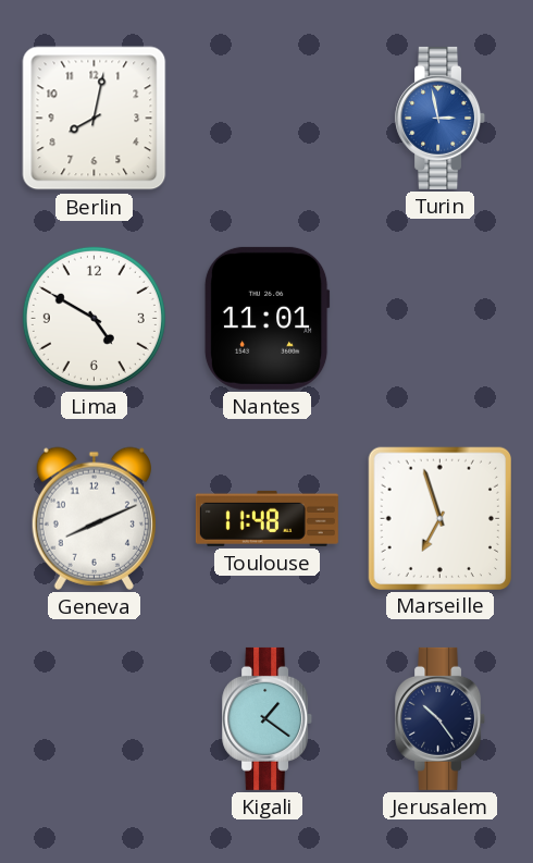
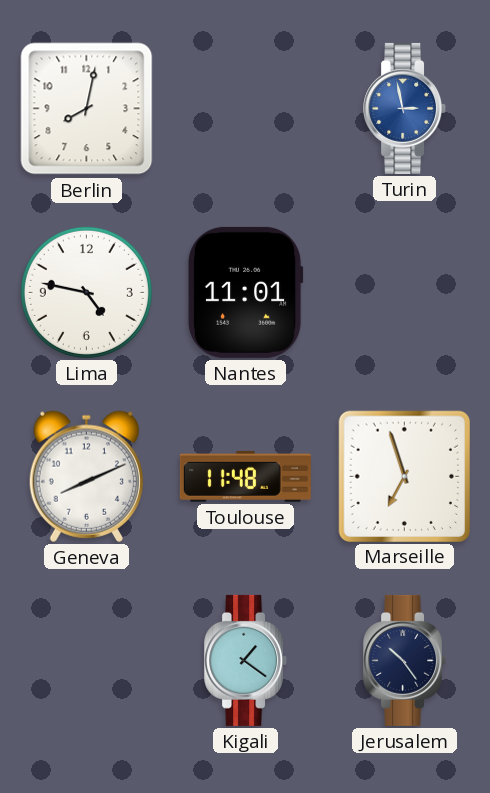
Lima: 4:50 -> 4:47 (86, 292)
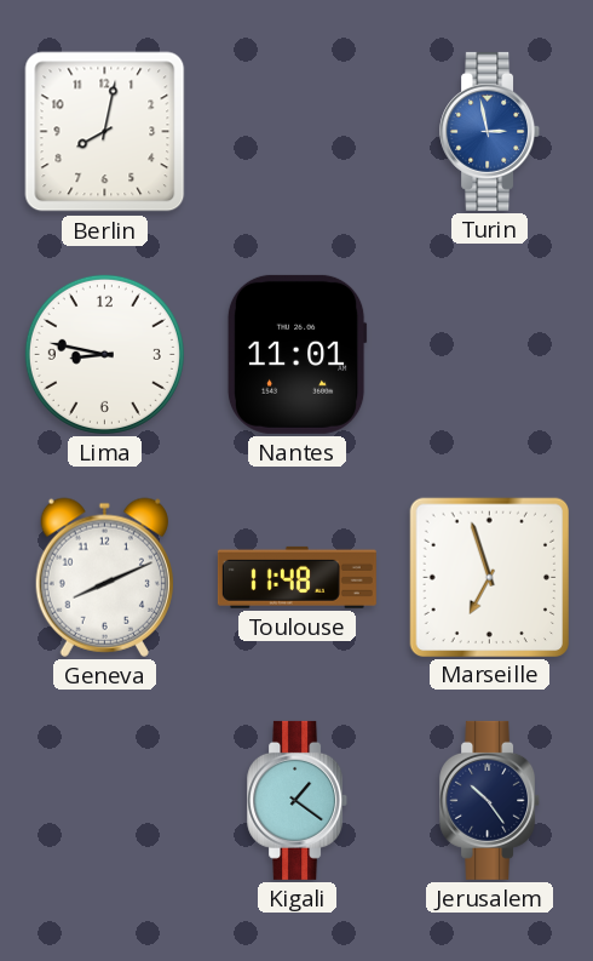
Lima: 4:47 -> 8:47 (104, 354)
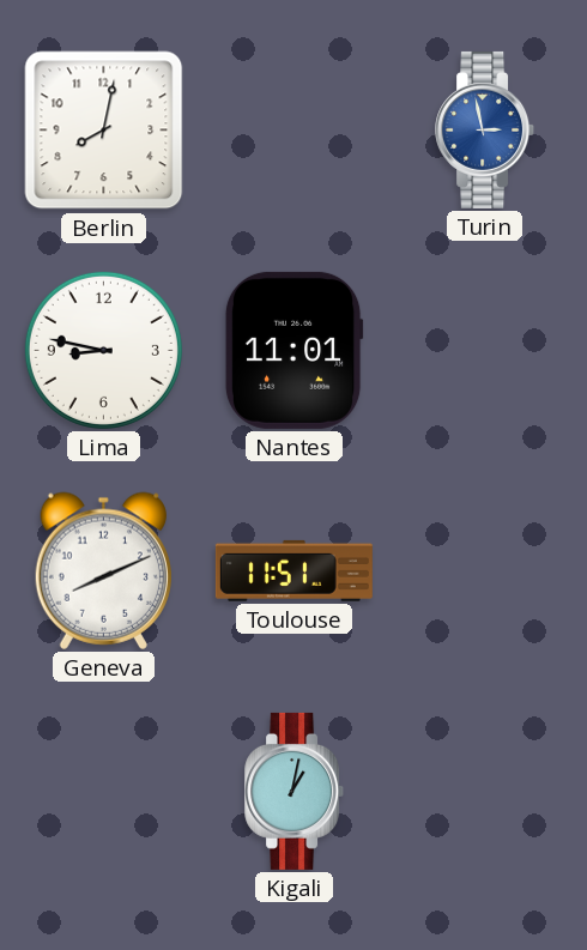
Toulouse: 11:48 -> 11:51 (293, 570)
Marseille: 6:57 -> none (489, 577)
Kigali: 1:21 -> 1:02 (295, 791)
Jerusalem: 10:24 -> none (490, 800)
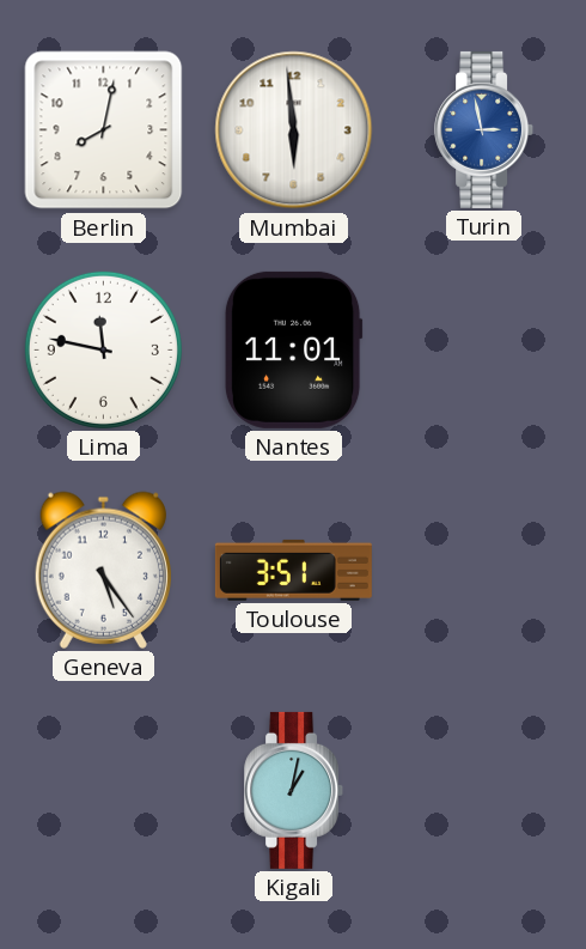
Mumbai: none -> 5:59 (294, 130)
Lima: 8:47 -> 11:47 (103, 349)
Geneva: 8:11 -> 5:24 (103, 570)
Toulouse: 11:51 -> 3:51 (293, 570)
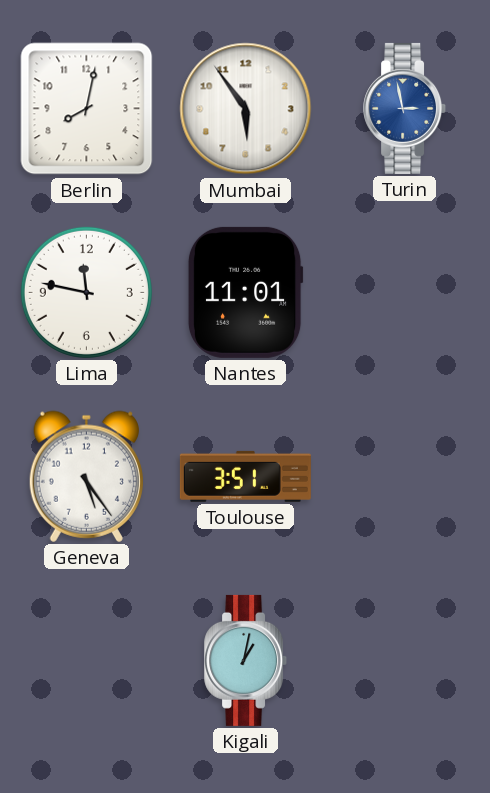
Mumbai: 5:59 -> 5:54 (246, 109)
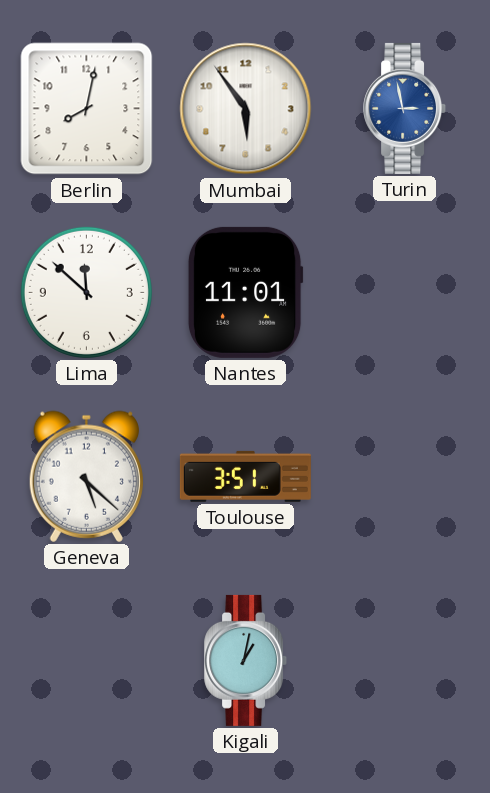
Lima: 11:47 -> 11:52 (86, 292)
Geneva: 5:24 -> 5:22 (86, 476)
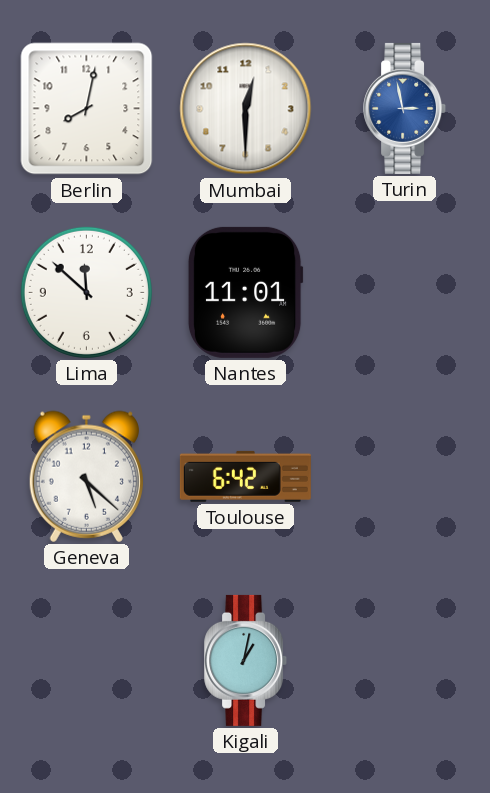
Mumbai: 5:54 -> 12:30 (246, 109)
Toulouse: 3:51 -> 6:42 (245, 476)
